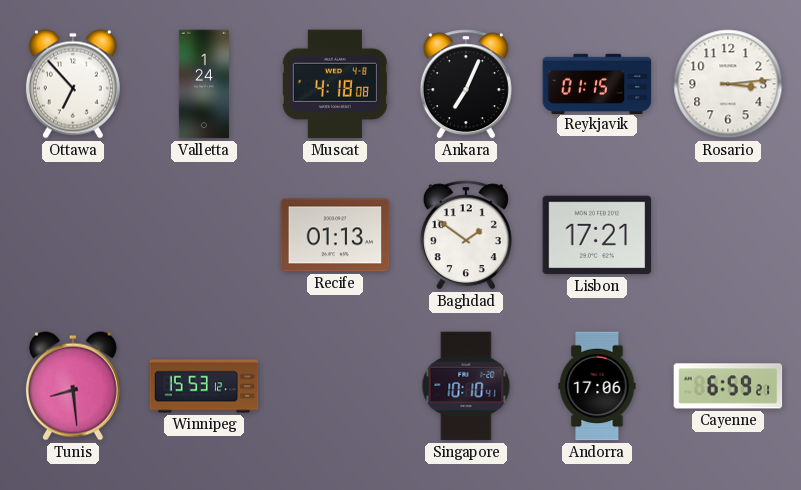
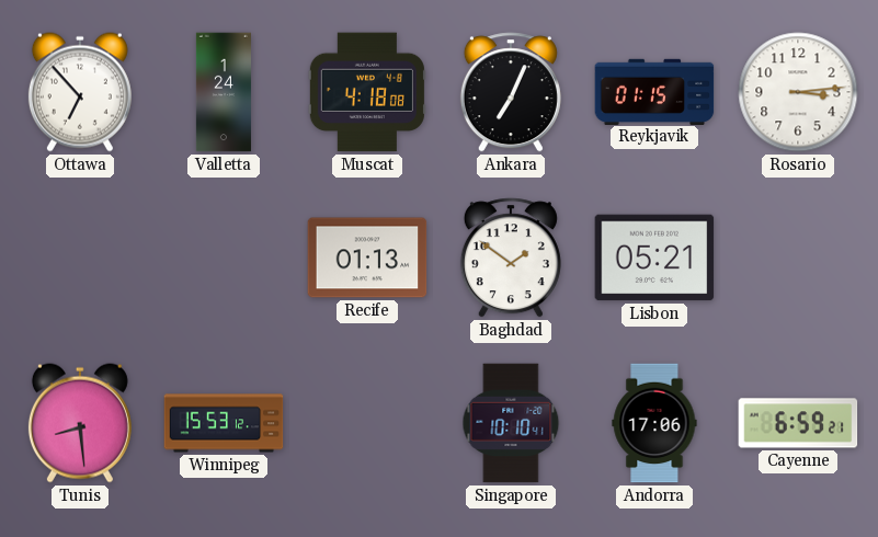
Lisbon: 17:21 -> 05:21 (654, 258)
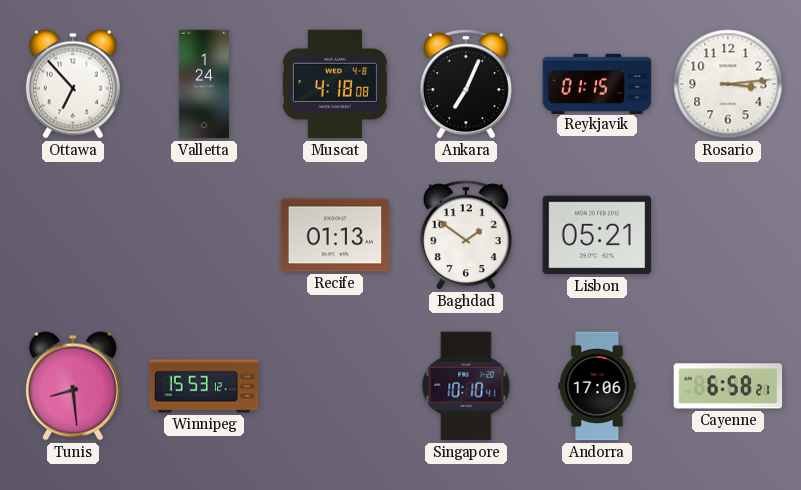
Cayenne: 6:59 -> 6:58 (728, 386)
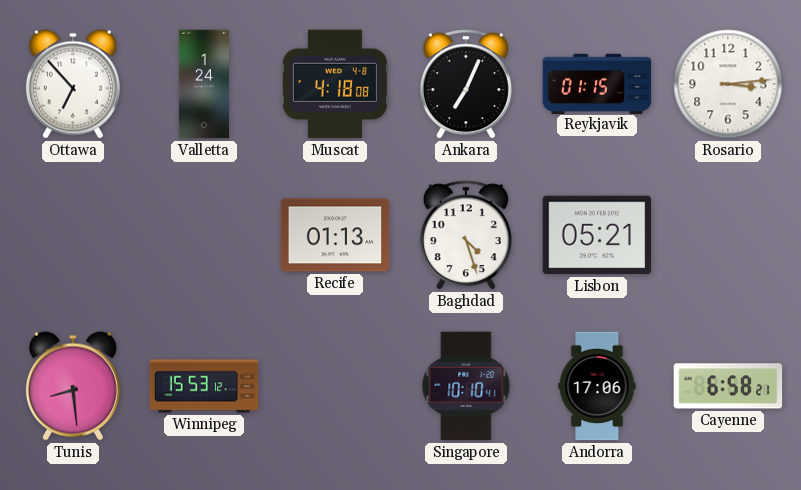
Baghdad: 1:51 -> 4:27 (466, 235)
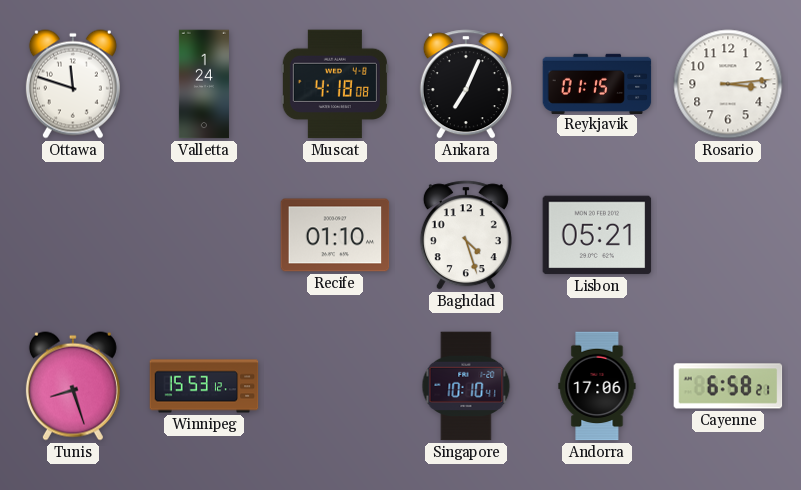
Ottawa: 6:53 -> 11:48 (73, 84)
Recife: 01:13 -> 01:10 (335, 235)
Tunis: 8:29 -> 8:27 (73, 386)
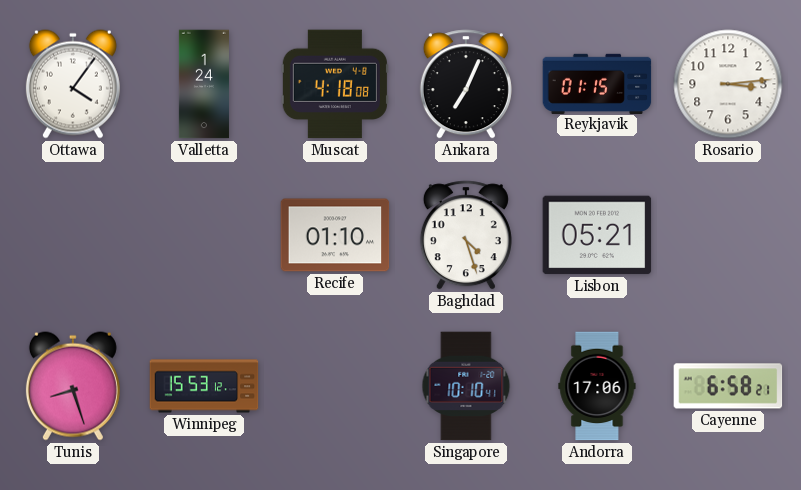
Ottawa: 11:48 -> 4:06 (73, 84)
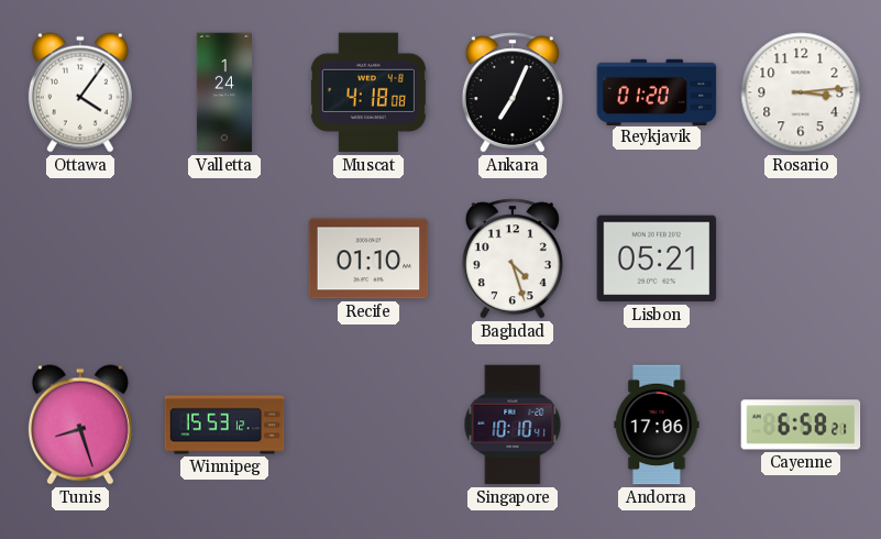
Reykjavik: 01:15 -> 01:20 (657, 91)
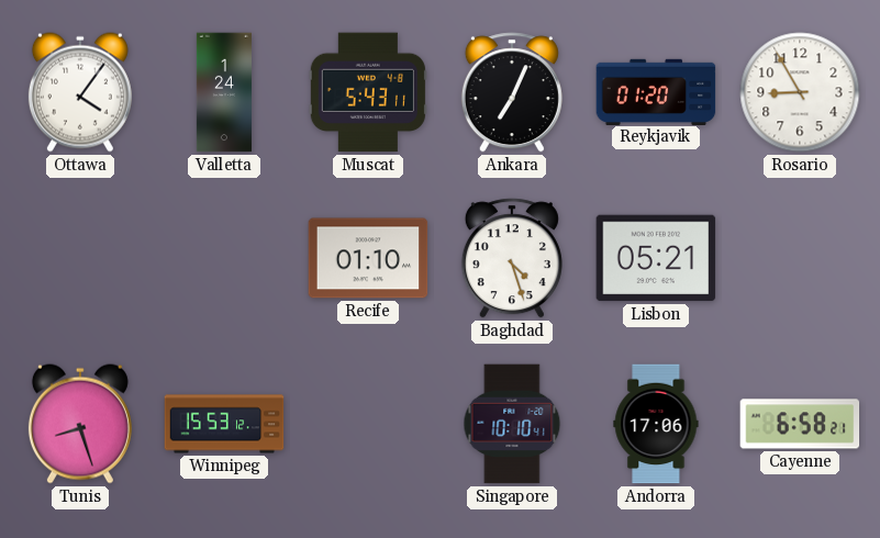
Muscat: 4:18 -> 5:43 (368, 92)
Rosario: 3:14 -> 8:55 (800, 92)
